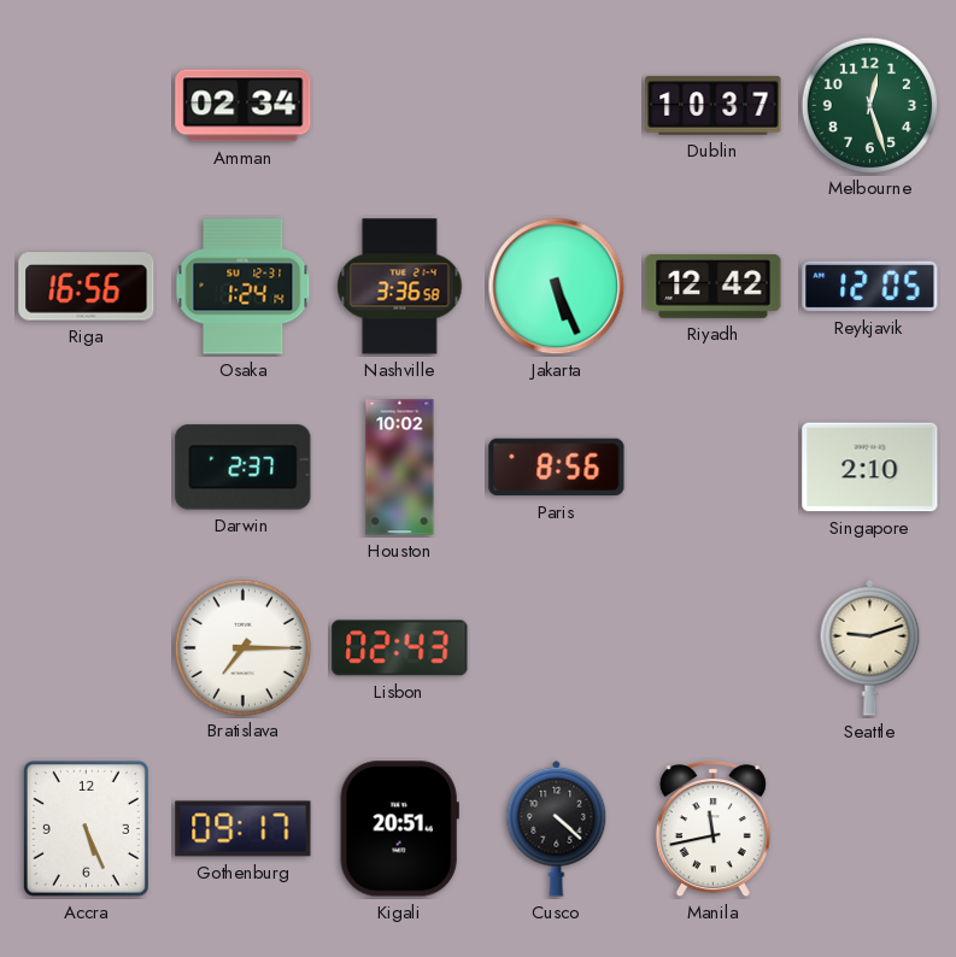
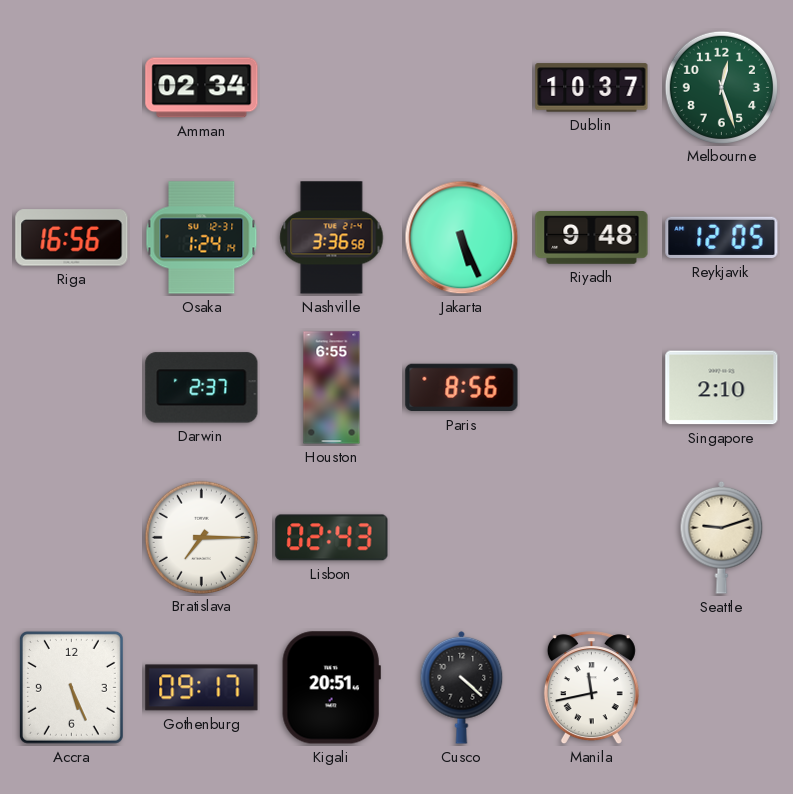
Riyadh: 12:42 -> 9:48 (592, 238)
Houston: 10:02 -> 6:55 (332, 388)
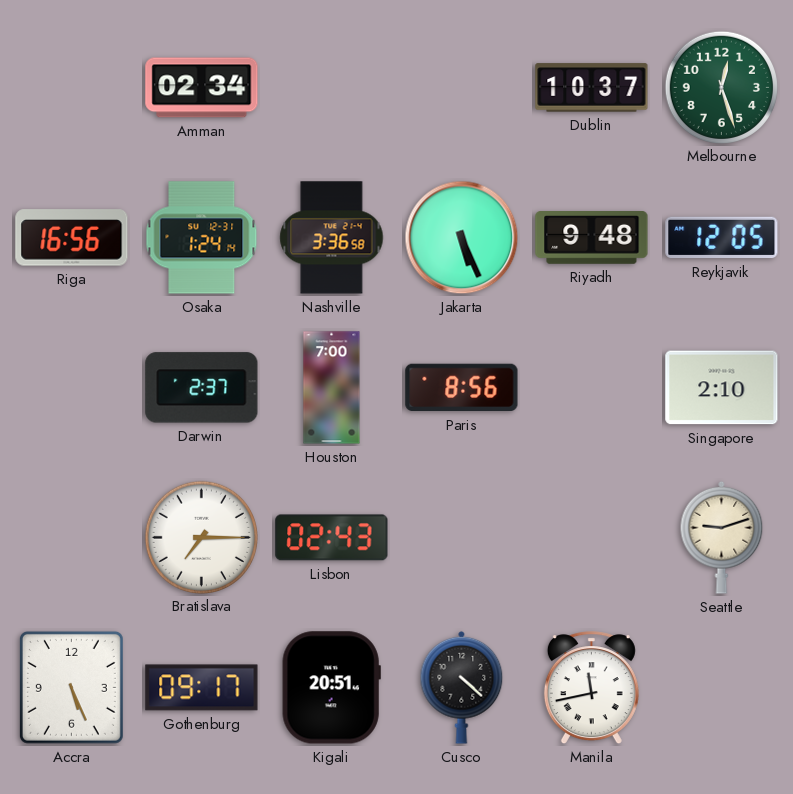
Houston: 6:55 -> 7:00 (332, 388)
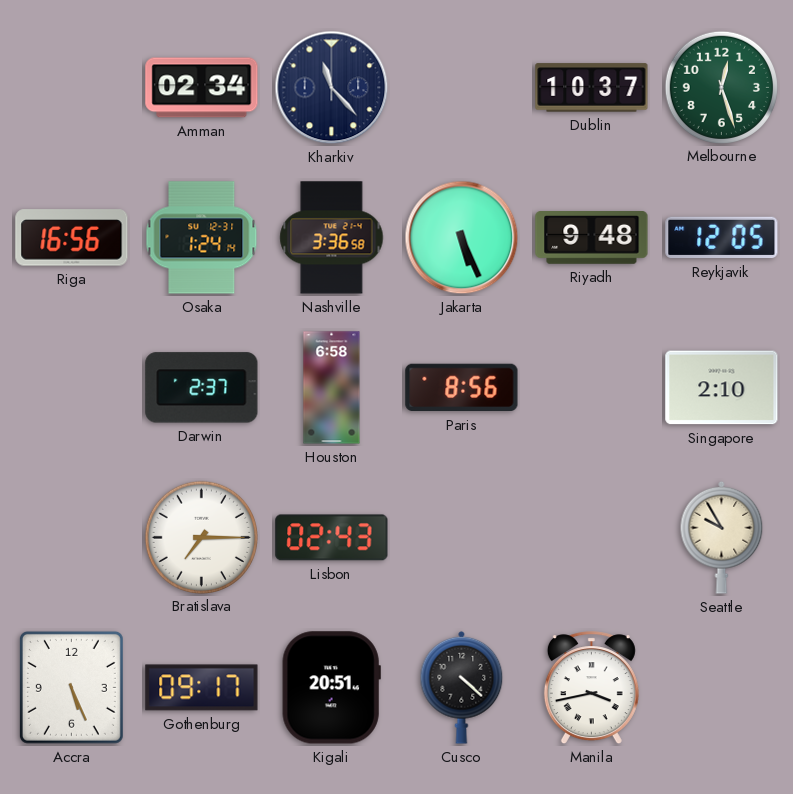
Kharkiv: none -> 11:23 (332, 88)
Houston: 7:00 -> 6:58 (332, 388)
Seattle: 9:12 -> 9:55 (722, 537)
Manila: 11:43 -> 3:43 (591, 688)
